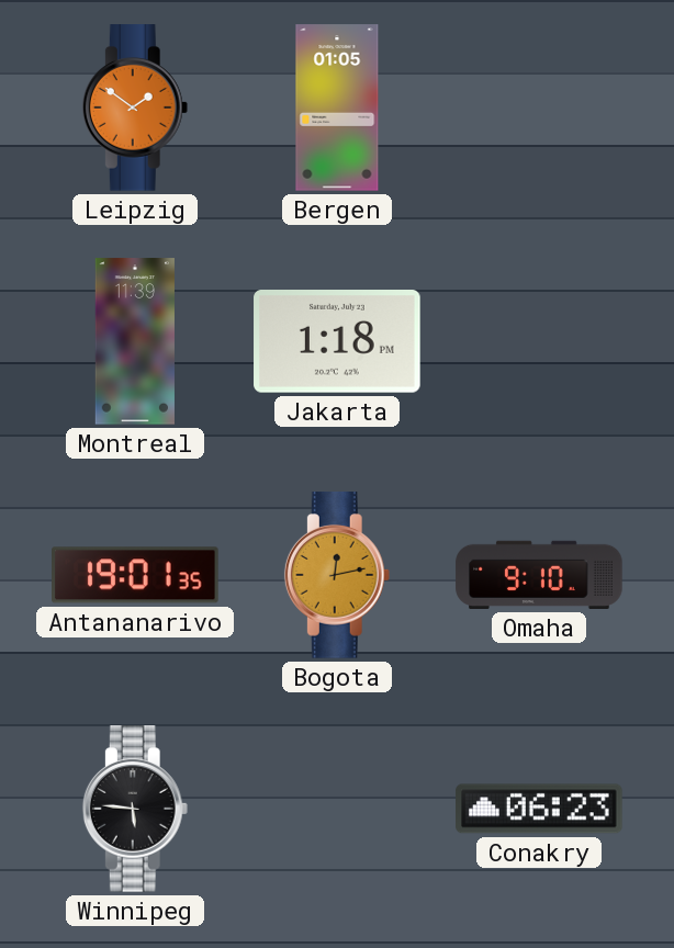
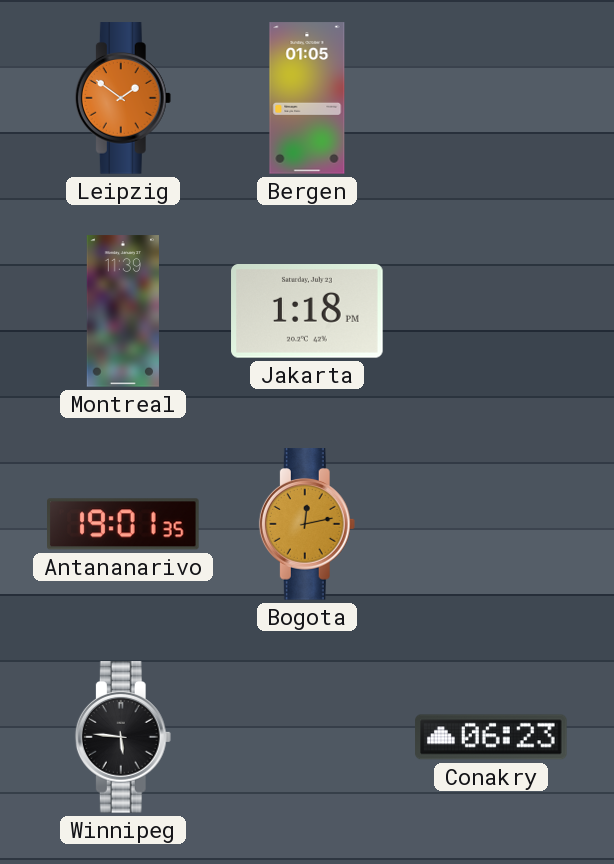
Omaha: 9:10 -> none (539, 575)
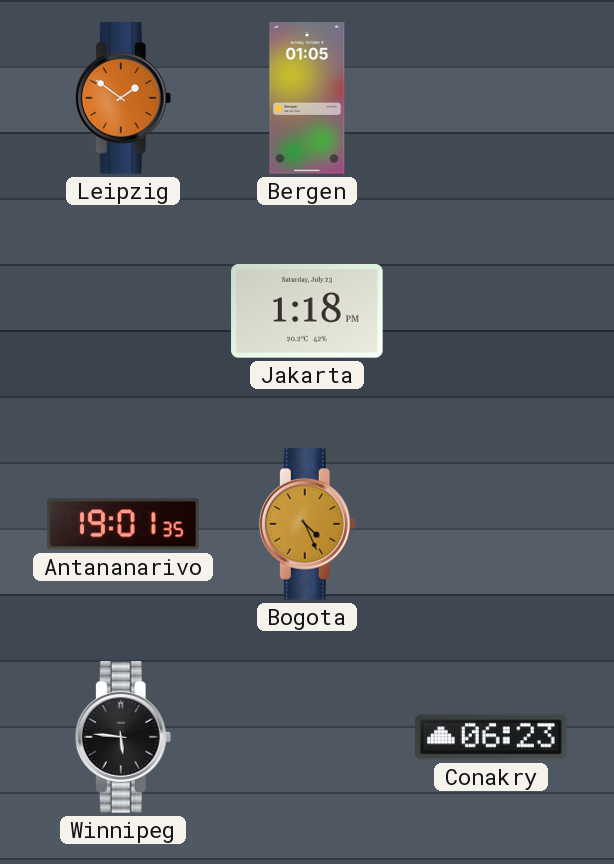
Montreal: 11:39 -> none (123, 311)
Bogota: 12:13 -> 4:26 (307, 524)
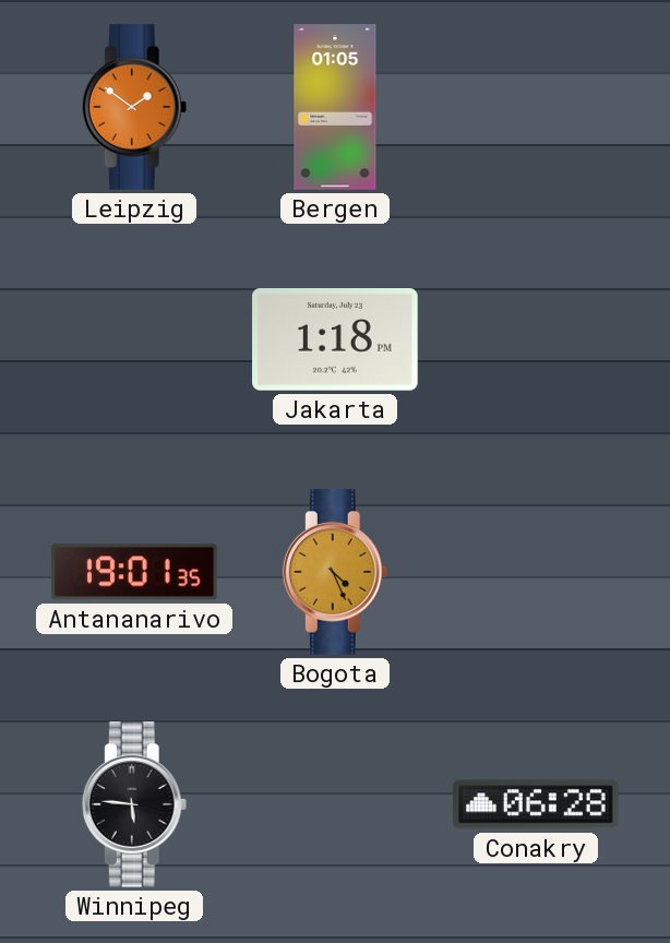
Conakry: 06:23 -> 06:28 (536, 804)
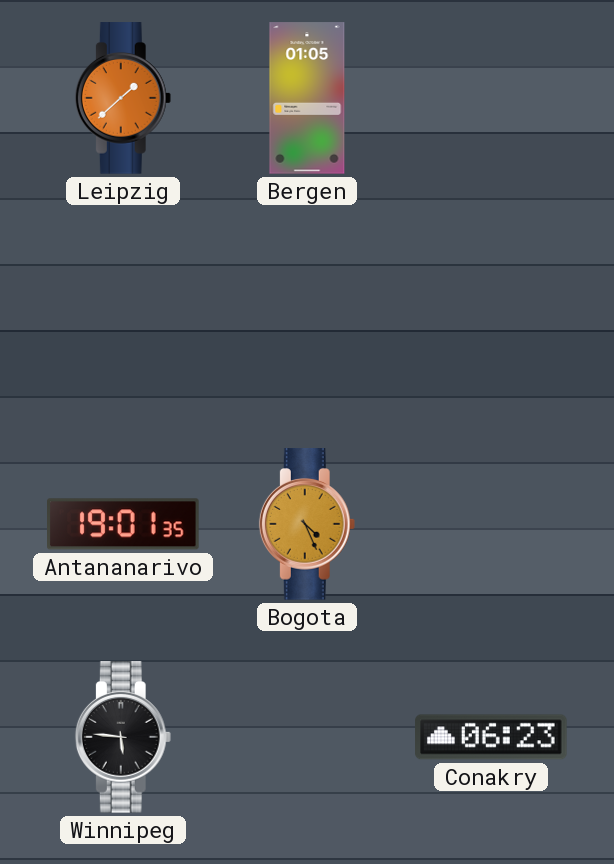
Leipzig: 1:51 -> 1:38 (123, 98)
Jakarta: 1:18 -> none (335, 341)
Conakry: 06:28 -> 06:23 (491, 737)
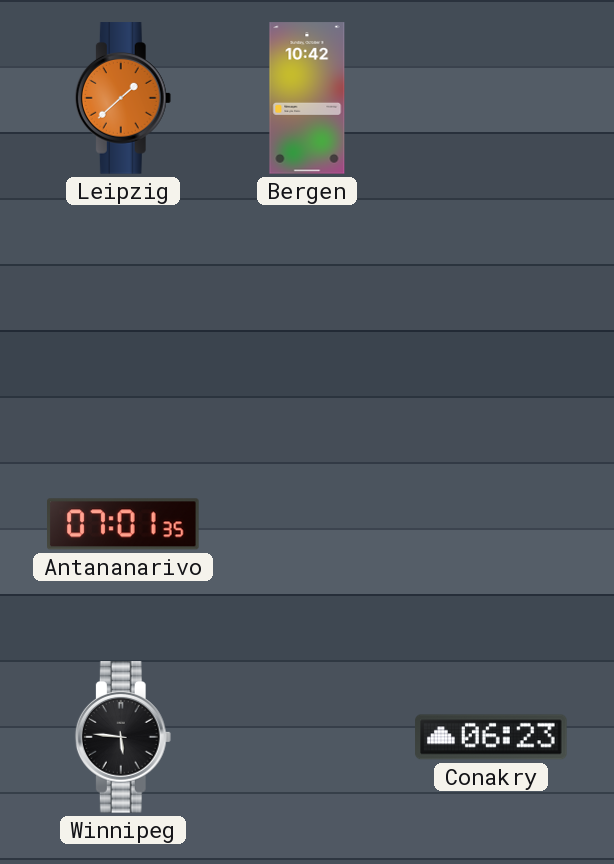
Bergen: 01:05 -> 10:42 (307, 98)
Antananarivo: 19:01 -> 07:01 (124, 524)
Bogota: 4:26 -> none (307, 524)
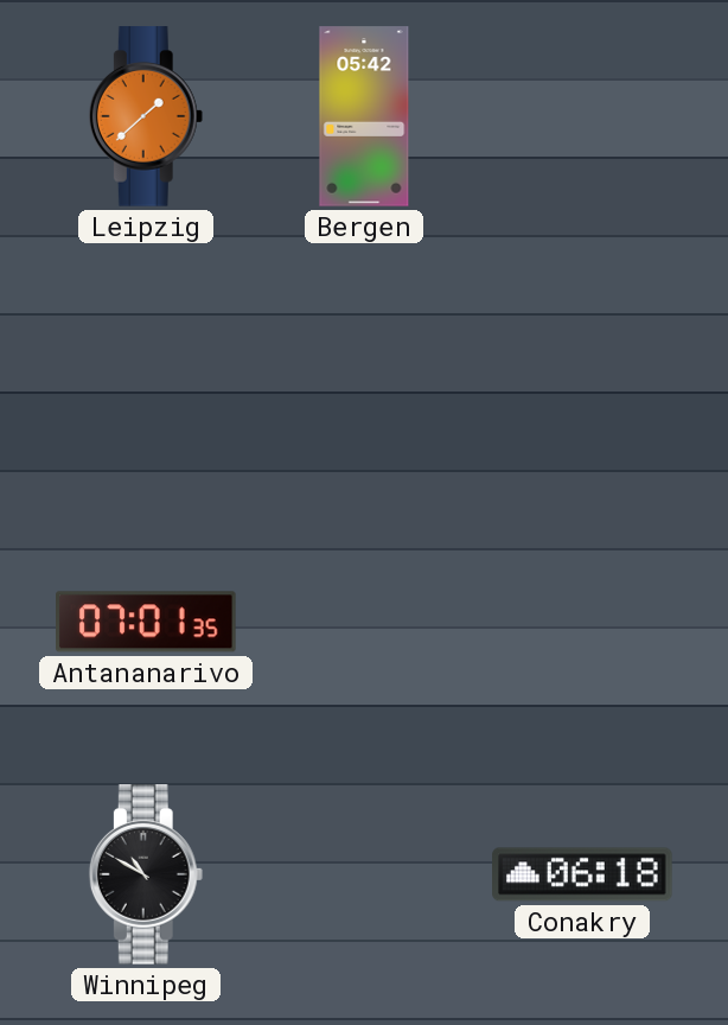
Bergen: 10:42 -> 05:42 (364, 116)
Winnipeg: 5:46 -> 10:50 (146, 874)
Conakry: 06:23 -> 06:18 (582, 874)
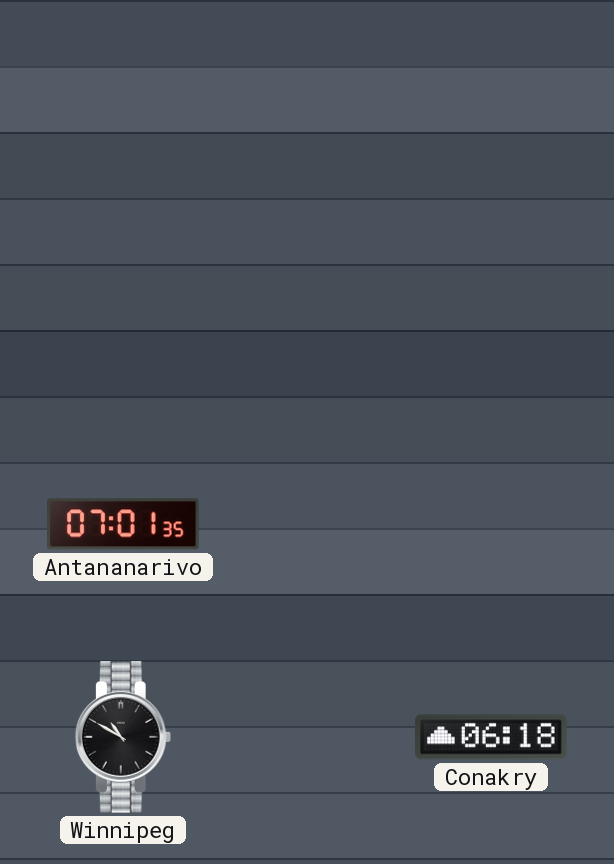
Leipzig: 1:38 -> none (146, 116)
Bergen: 05:42 -> none (364, 116)
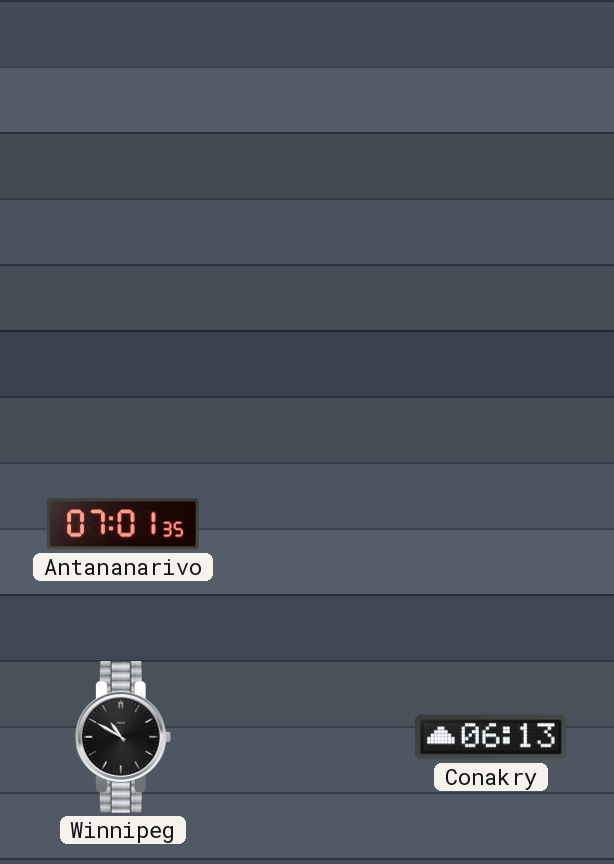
Conakry: 06:18 -> 06:13 (491, 737)
